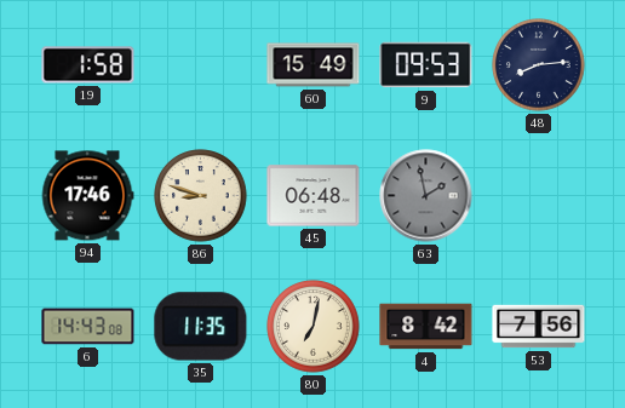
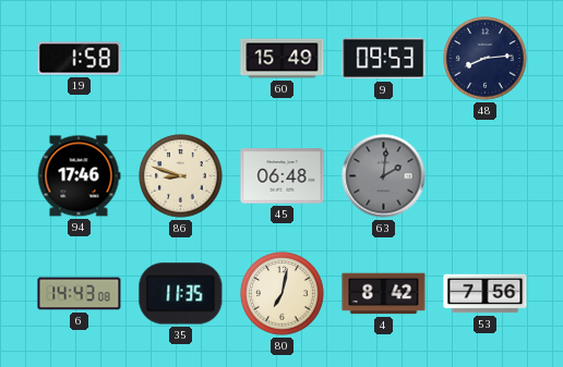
63: 1:58 -> 2:01 (384, 176)
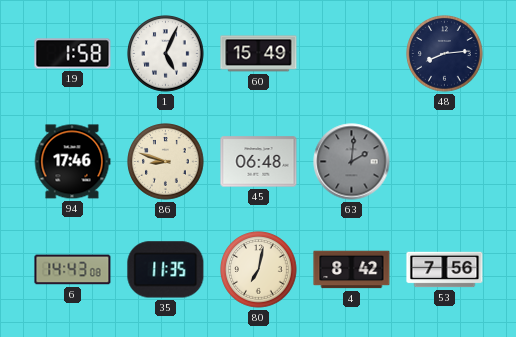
1: none -> 5:04 (166, 54)
9: 09:53 -> none (384, 59)
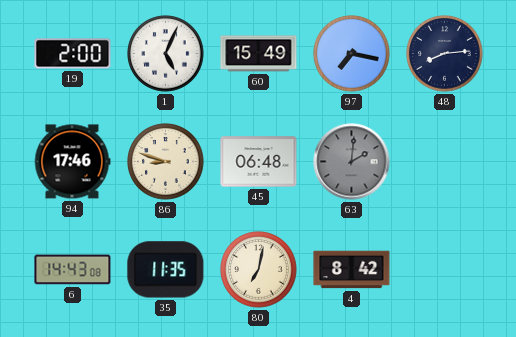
19: 1:58 -> 2:00 (73, 54)
97: none -> 7:17 (352, 54)
53: 7:56 -> none (445, 270)
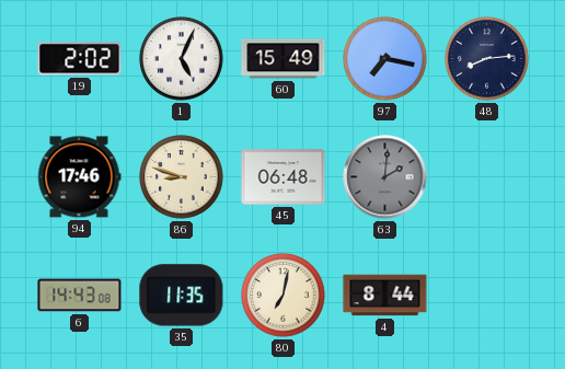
19: 2:00 -> 2:02 (80, 59)
4: 8:42 -> 8:44 (385, 296)
